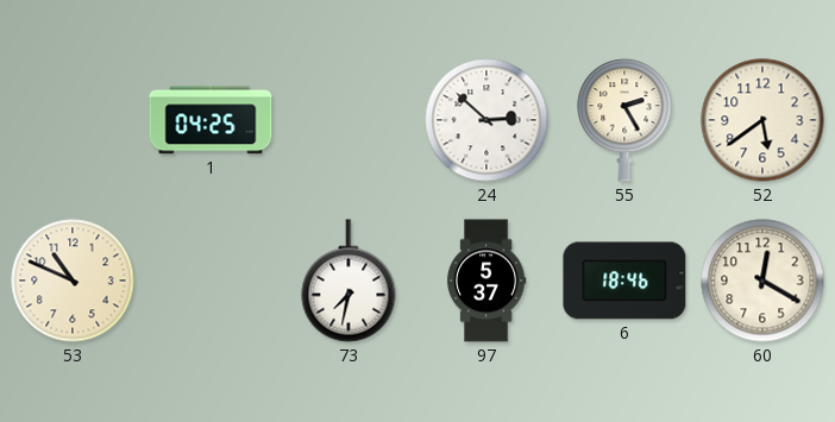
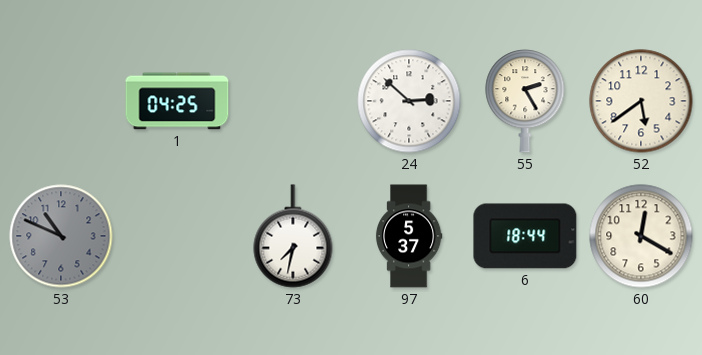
53 dial: cream -> grey (61, 236)
6: 18:46 -> 18:44 (525, 236)
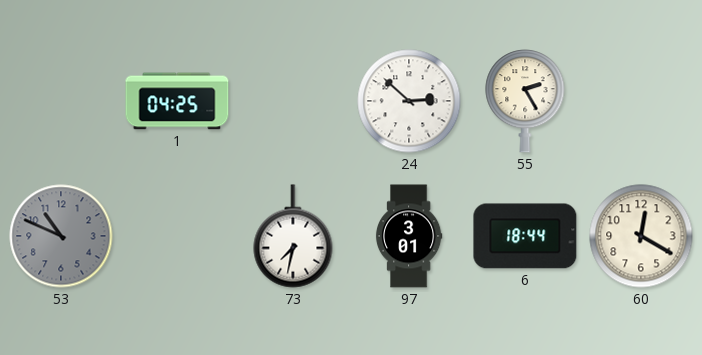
52: 5:39 -> none (641, 101)
97: 5:37 -> 3:01 (409, 236)
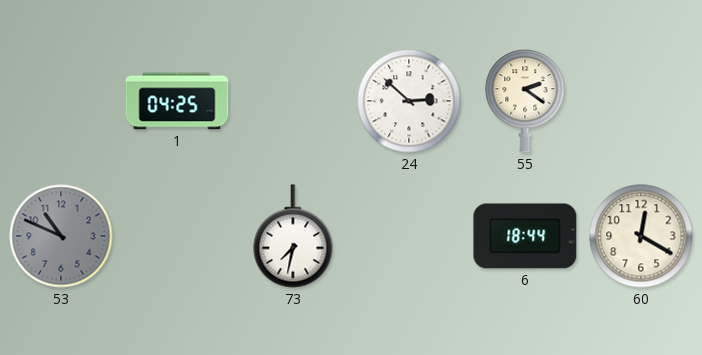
55: 2:25 -> 2:21 (525, 101)
97: 3:01 -> none (409, 236)
